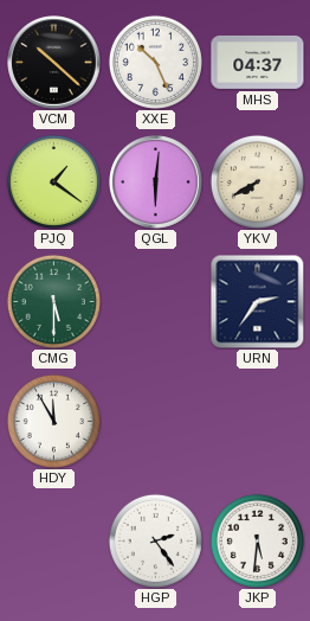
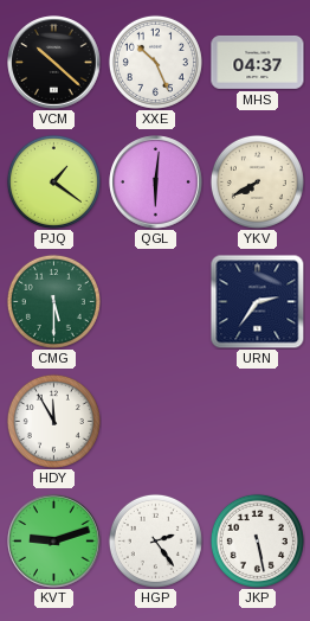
KVT: none -> 9:12 (54, 542)
JKP: 5:31 -> 5:28 (257, 540)
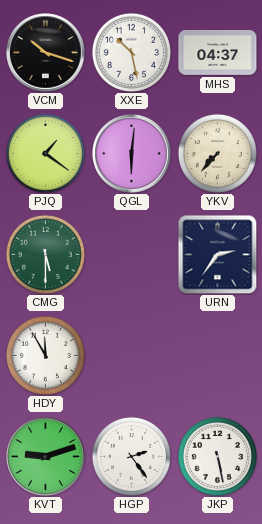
VCM: 10:22 -> 10:18 (46, 53)
XXE: 10:26 -> 10:28 (131, 52)
YKV: 7:40 -> 7:37 (217, 153)
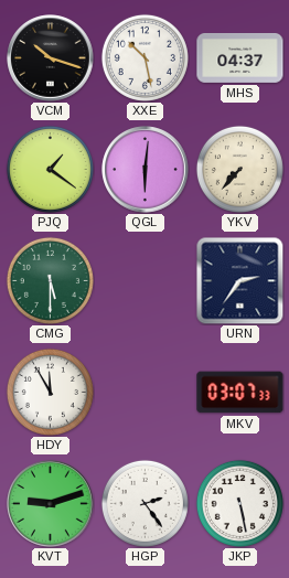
MKV: none -> 03:07 (240, 393)
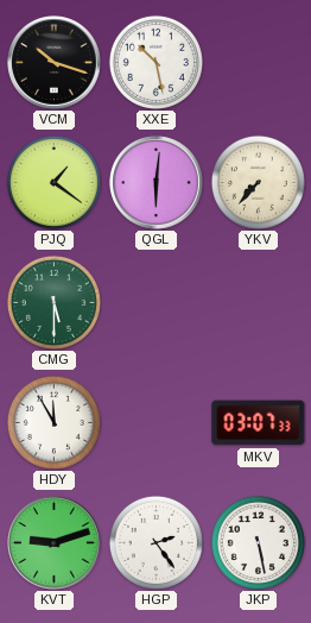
MHS: 04:37 -> none (240, 57)
URN: 2:36 -> none (239, 280)
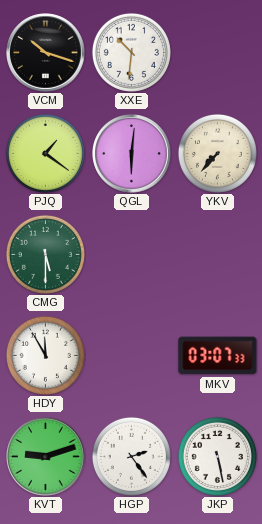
XXE: 10:28 -> 10:31 (131, 52)
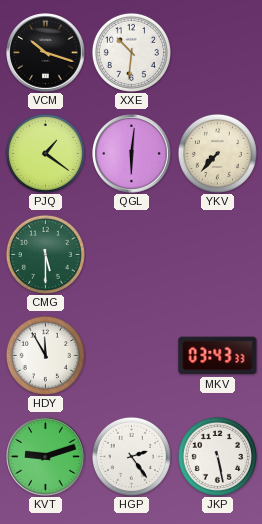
MKV: 03:07 -> 03:43 (218, 356)
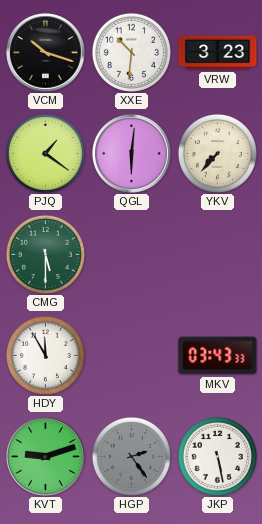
VRW: none -> 3:23 (218, 53)
HGP dial: white -> grey (131, 456)
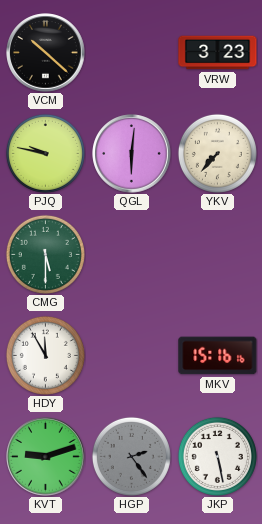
VCM: 10:18 -> 10:22 (46, 53)
XXE: 10:31 -> none (131, 52)
PJQ: 1:21 -> 9:47 (45, 153)
MKV: 03:43 -> 15:16 (218, 356)
